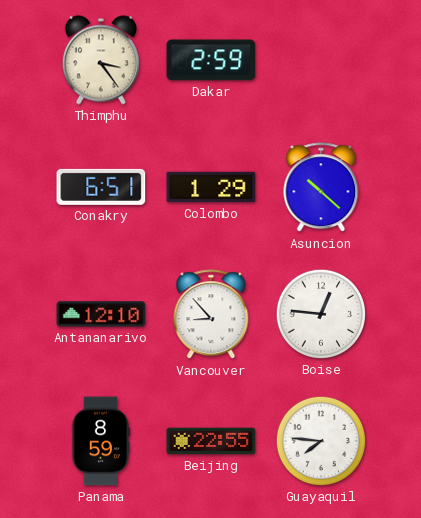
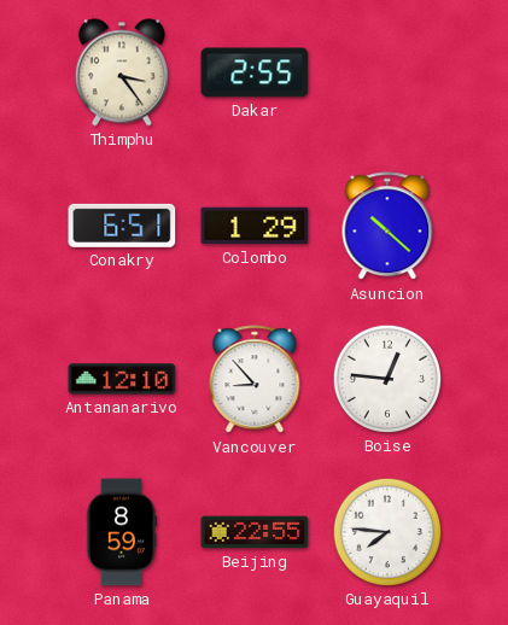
Dakar: 2:59 -> 2:55 (255, 72)
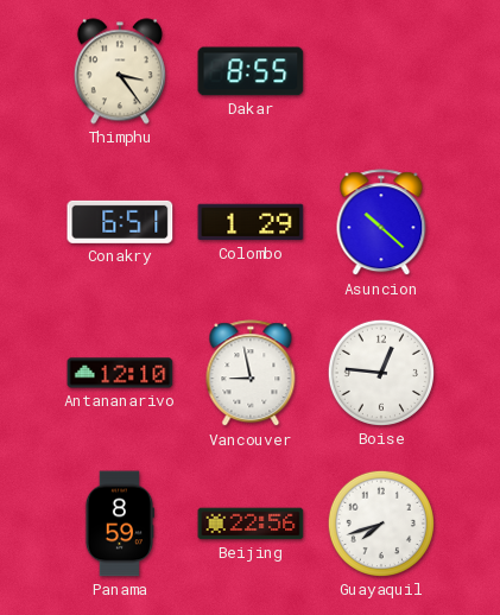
Dakar: 2:55 -> 8:55 (251, 71)
Vancouver: 8:53 -> 8:58 (251, 374)
Beijing: 22:55 -> 22:56 (251, 524)
Guayaquil: 7:46 -> 7:42 (381, 524)
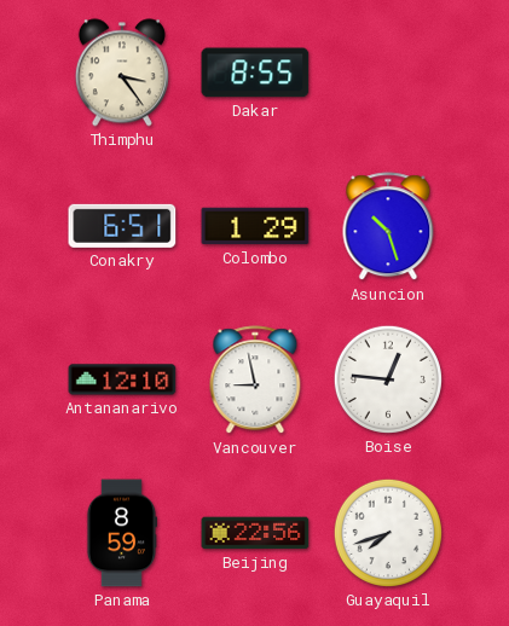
Asuncion: 10:22 -> 10:27 (388, 227)
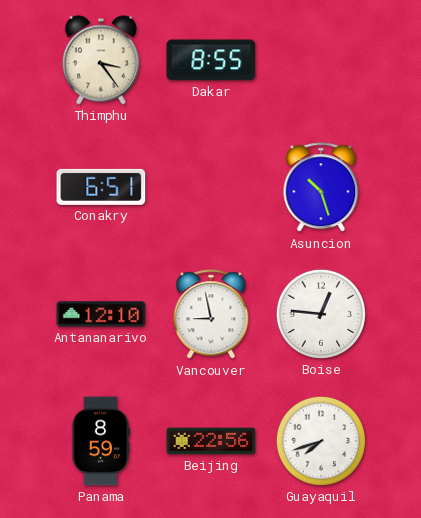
Colombo: 1:29 -> none (255, 226)
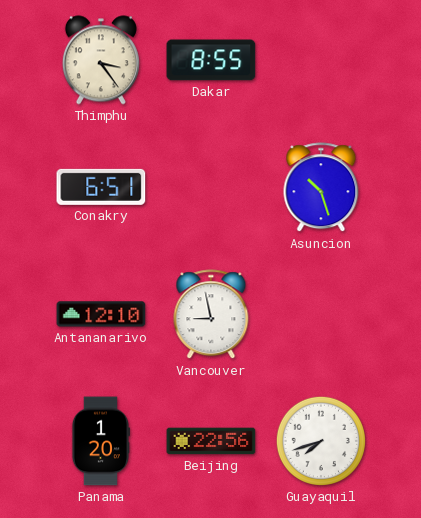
Boise: 12:46 -> none (321, 314)
Panama: 8:59 -> 1:20 (100, 441)
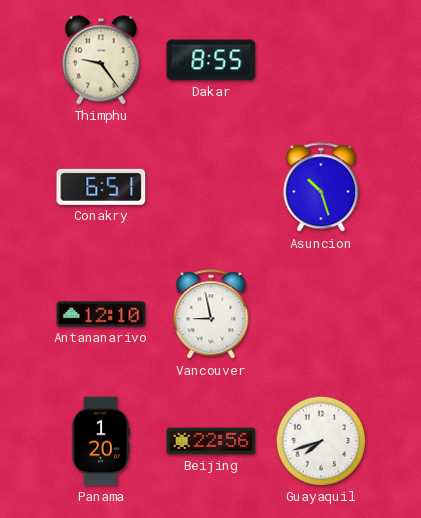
Thimphu: 3:24 -> 9:24 (101, 60)
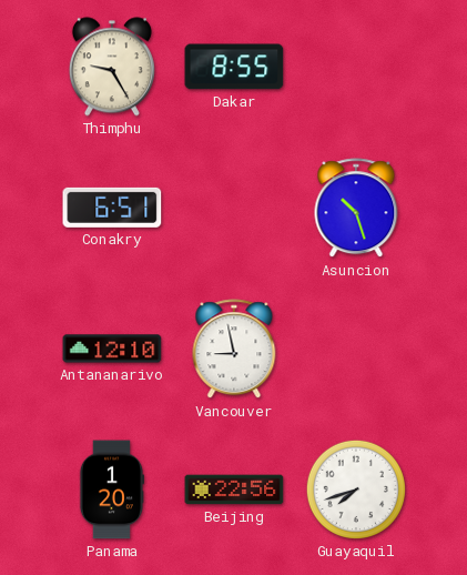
Thimphu: 9:24 -> 9:25 (112, 67)
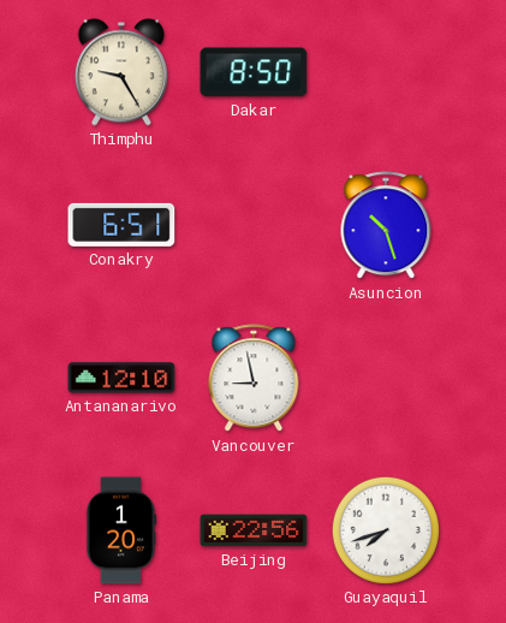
Dakar: 8:55 -> 8:50 (254, 72)
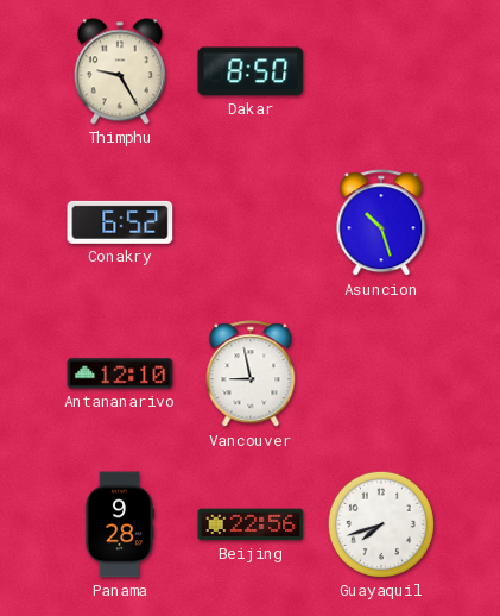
Conakry: 6:51 -> 6:52 (120, 222)
Panama: 1:20 -> 9:28 (119, 524)
